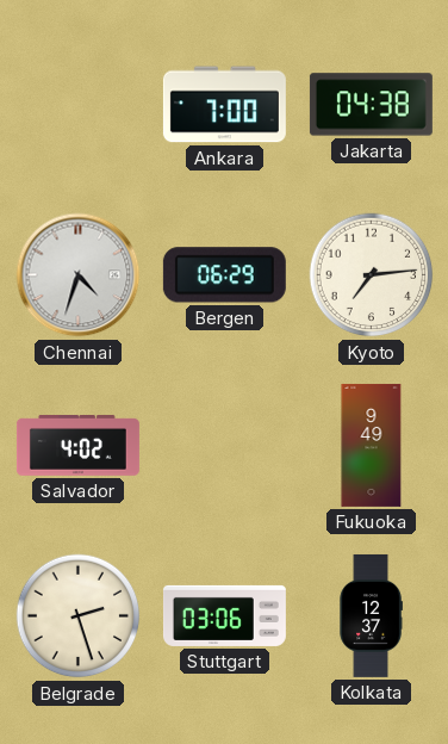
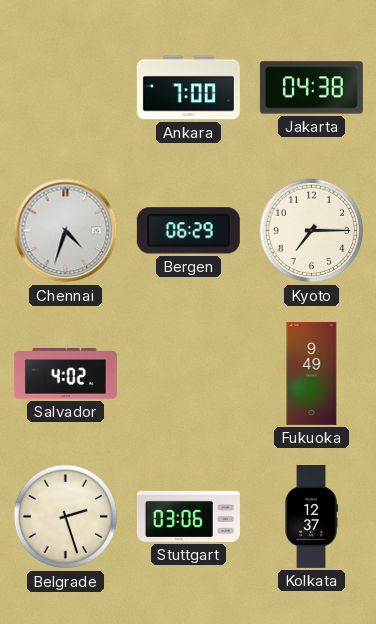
Kyoto: 7:14 -> 7:15 (312, 231)
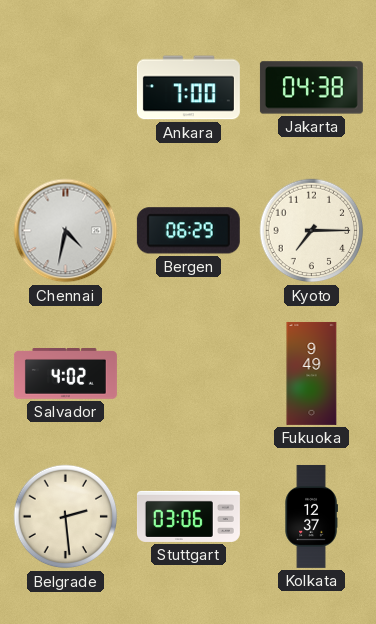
Chennai: 4:33 -> 4:32 (66, 231)
Belgrade: 2:27 -> 2:29 (66, 517)
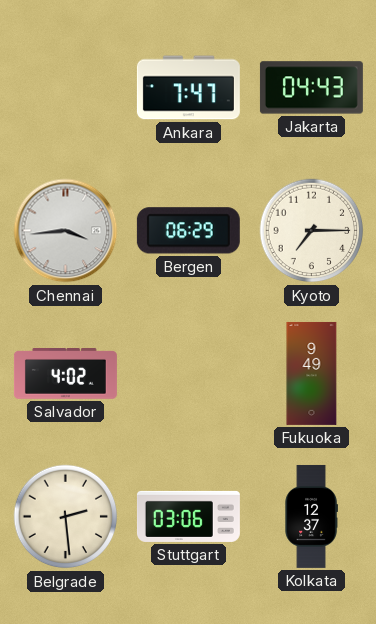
Ankara: 7:00 -> 7:47 (188, 88)
Jakarta: 04:38 -> 04:43 (311, 88)
Chennai: 4:32 -> 3:44 (66, 231)
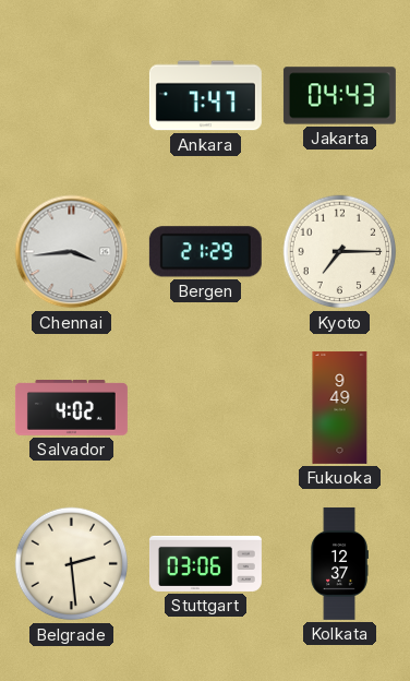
Bergen: 06:29 -> 21:29 (205, 252)
